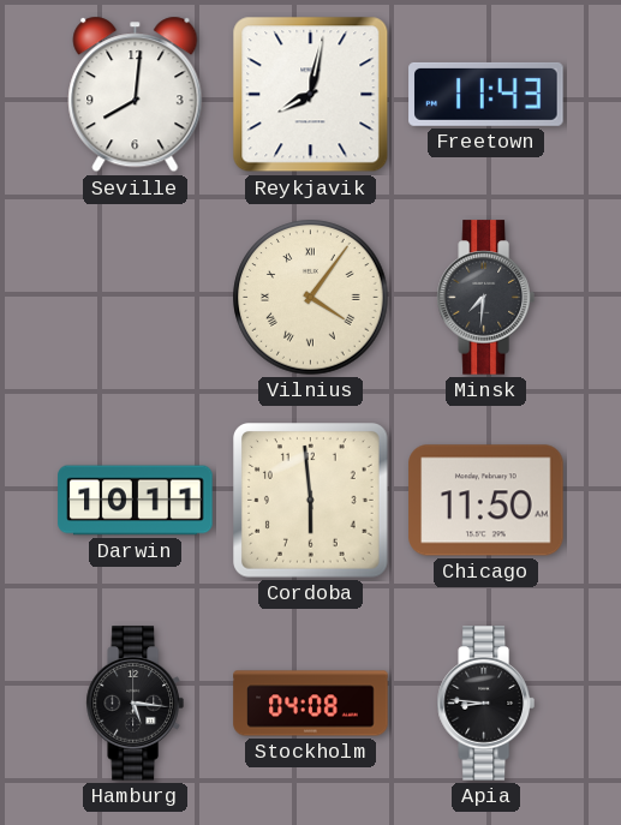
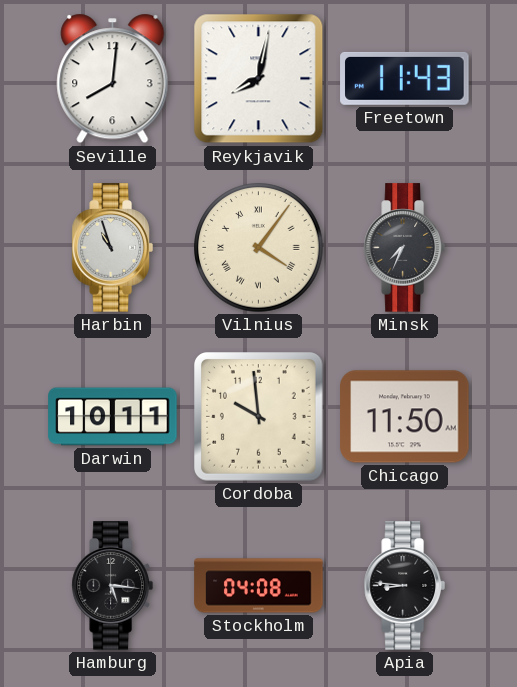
Harbin: none -> 10:57 (112, 248)
Minsk: 7:31 -> 7:34 (404, 248)
Cordoba: 5:59 -> 9:59 (259, 417)
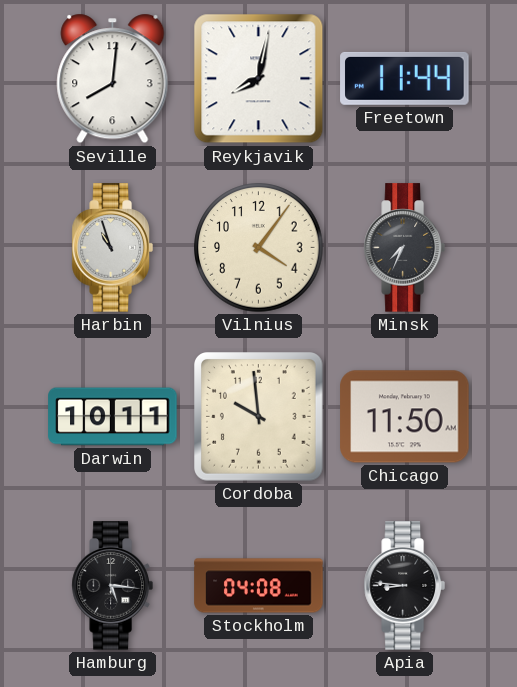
Freetown: 11:43 -> 11:44 (405, 78)
Vilnius numerals: Roman -> Arabic (259, 248)
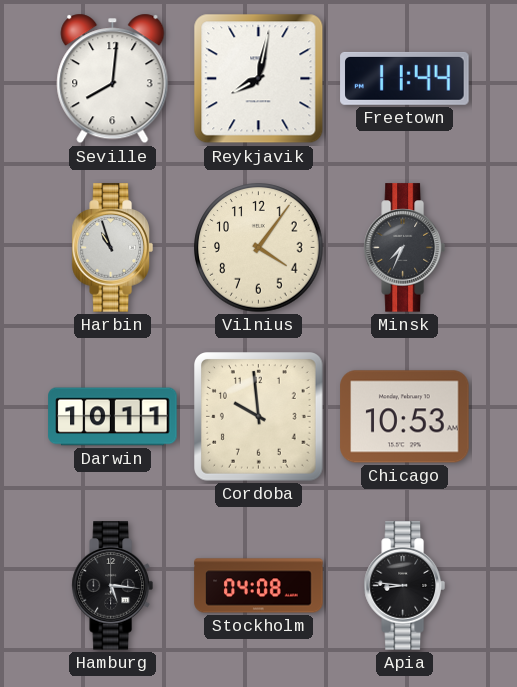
Chicago: 11:50 -> 10:53 (405, 417)
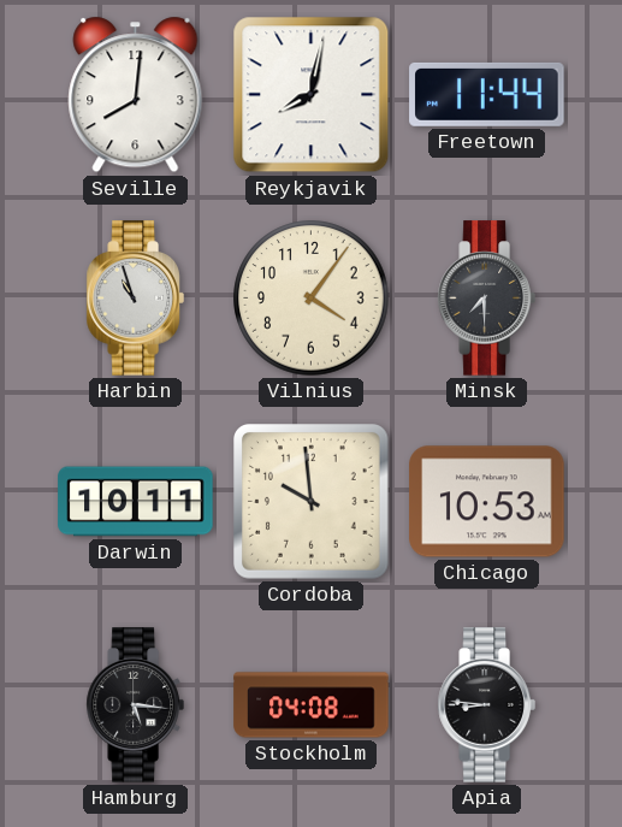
Minsk: 7:34 -> 7:30 (486, 299)
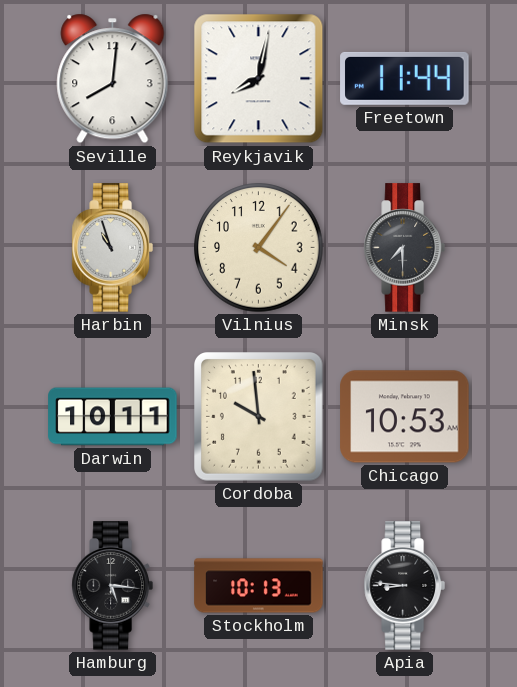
Stockholm: 04:08 -> 10:13 (259, 586)
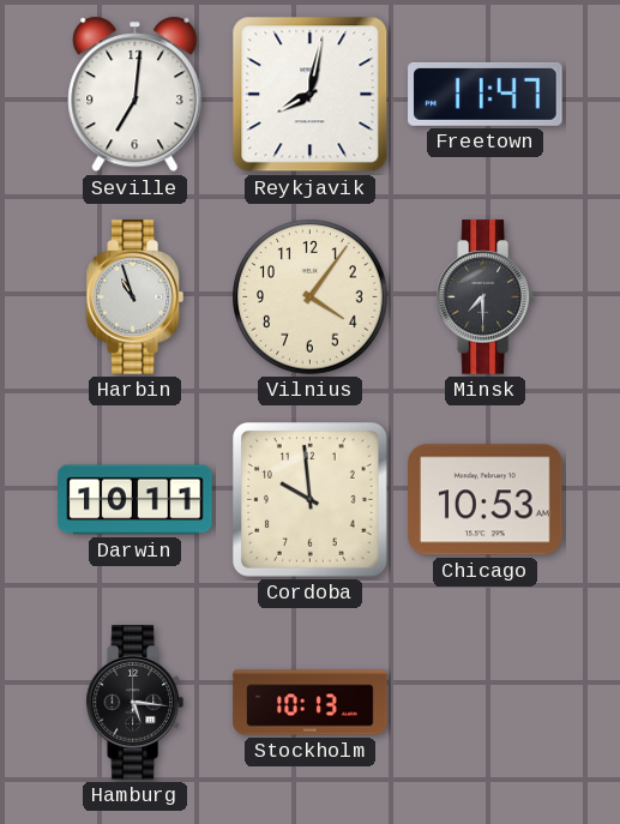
Seville: 8:01 -> 7:01 (136, 95)
Freetown: 11:44 -> 11:47 (486, 94)
Apia: 8:46 -> none (404, 586)
